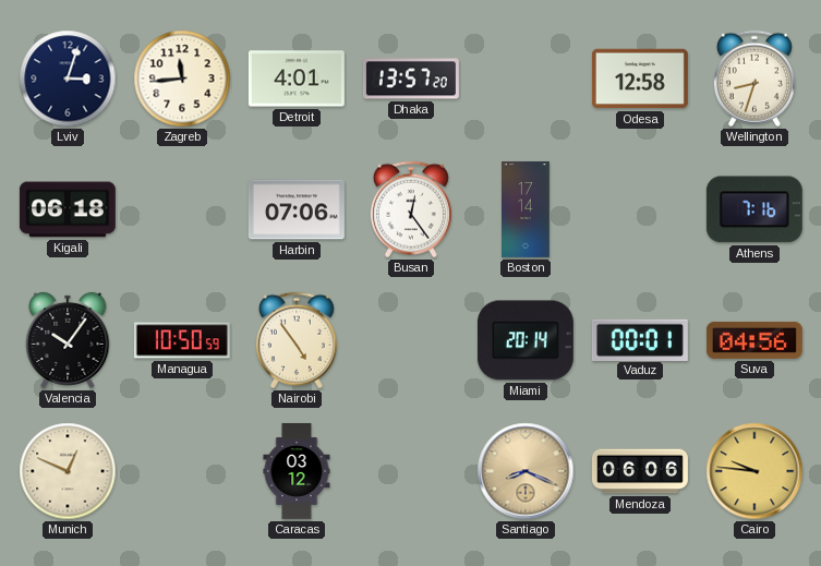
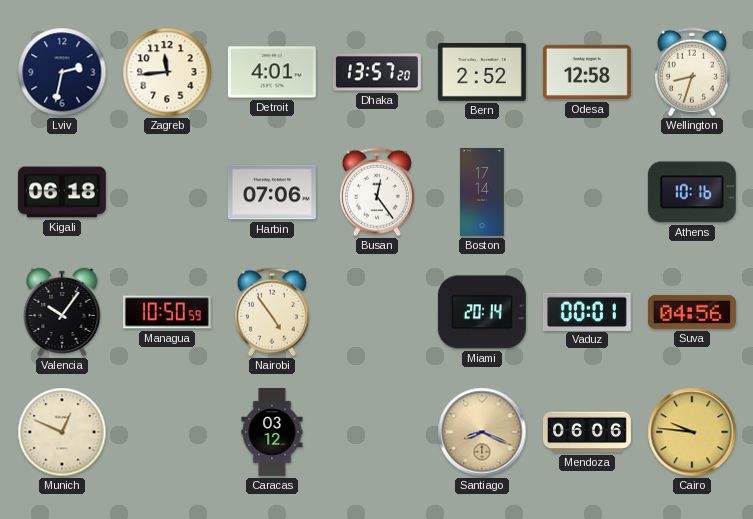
Lviv: 3:03 -> 2:32 (62, 72)
Bern: none -> 2:52 (482, 72)
Athens: 7:16 -> 10:16 (692, 192)
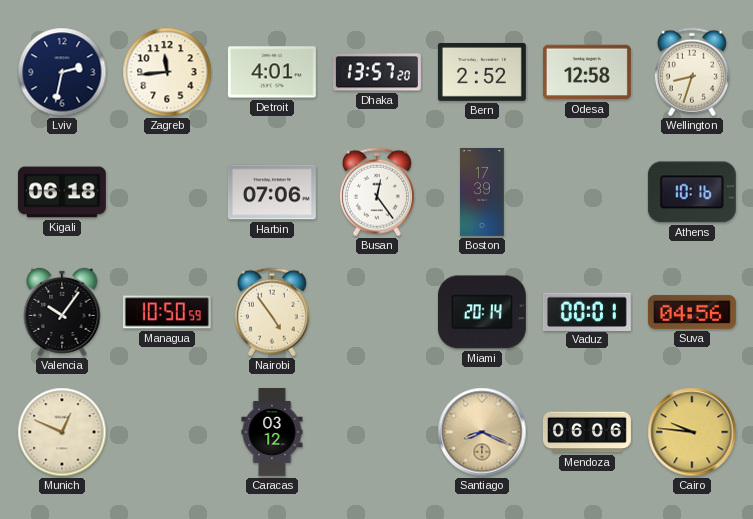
Boston: 17:14 -> 17:39 (482, 192)
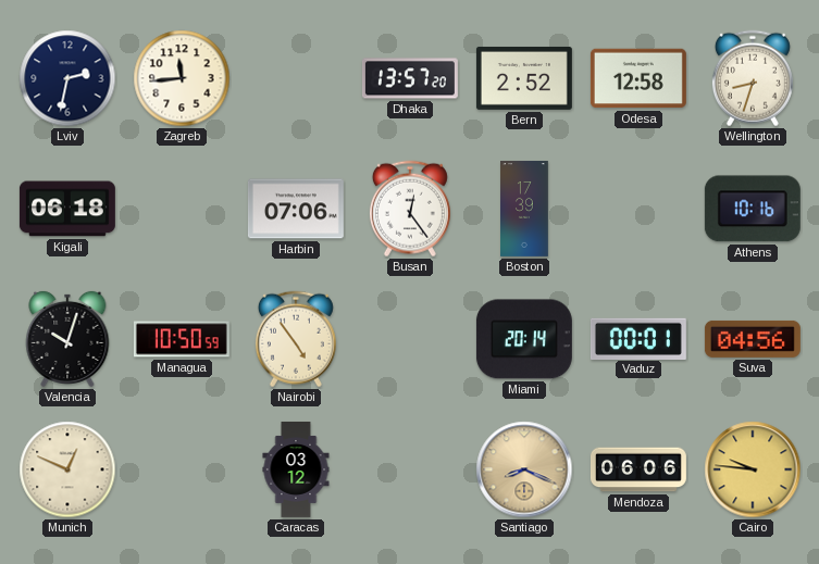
Detroit: 4:01 -> none (272, 72)
Valencia: 10:06 -> 10:03 (67, 339)
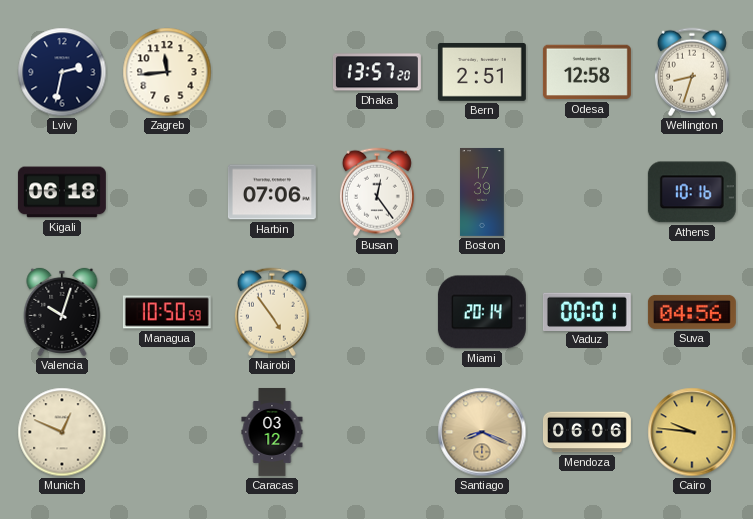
Bern: 2:52 -> 2:51 (482, 72)
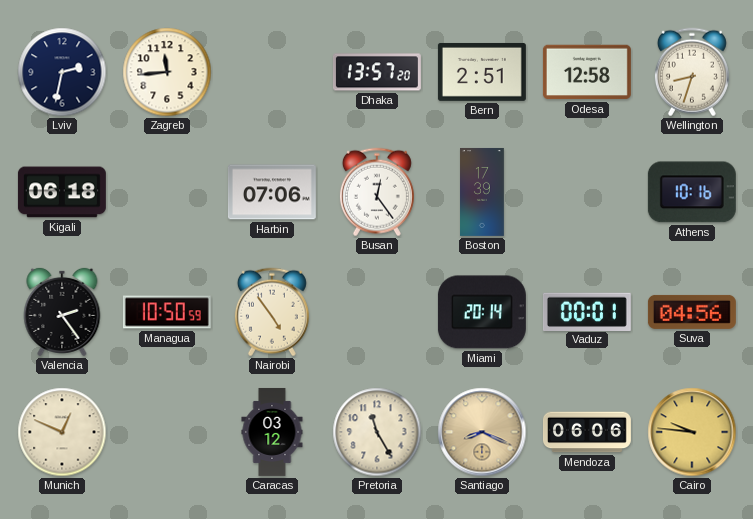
Valencia: 10:03 -> 2:24 (62, 312)
Pretoria: none -> 11:25 (377, 432)
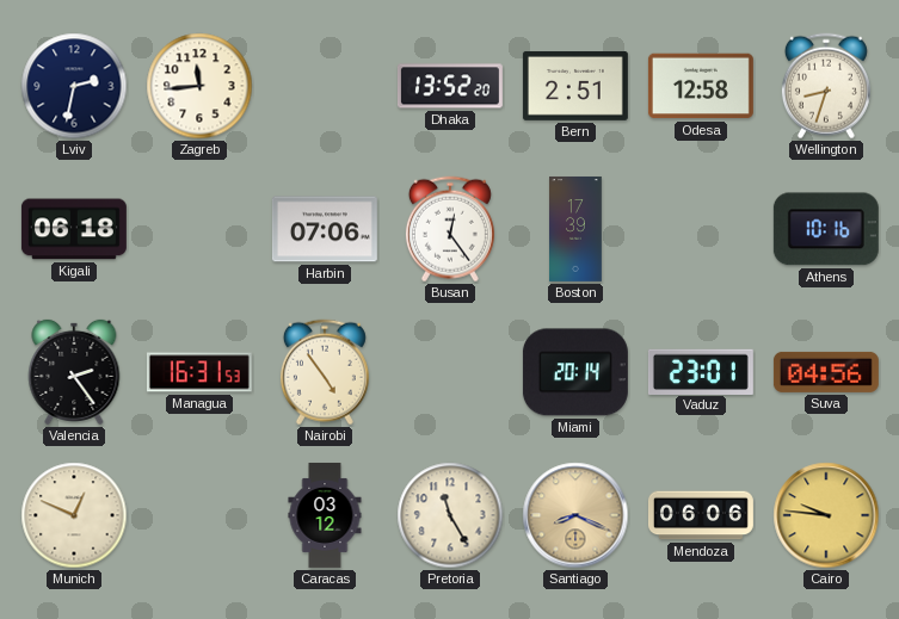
Dhaka: 13:57 -> 13:52 (450, 86)
Managua: 10:50 -> 16:31 (199, 372)
Vaduz: 00:01 -> 23:01 (701, 371)
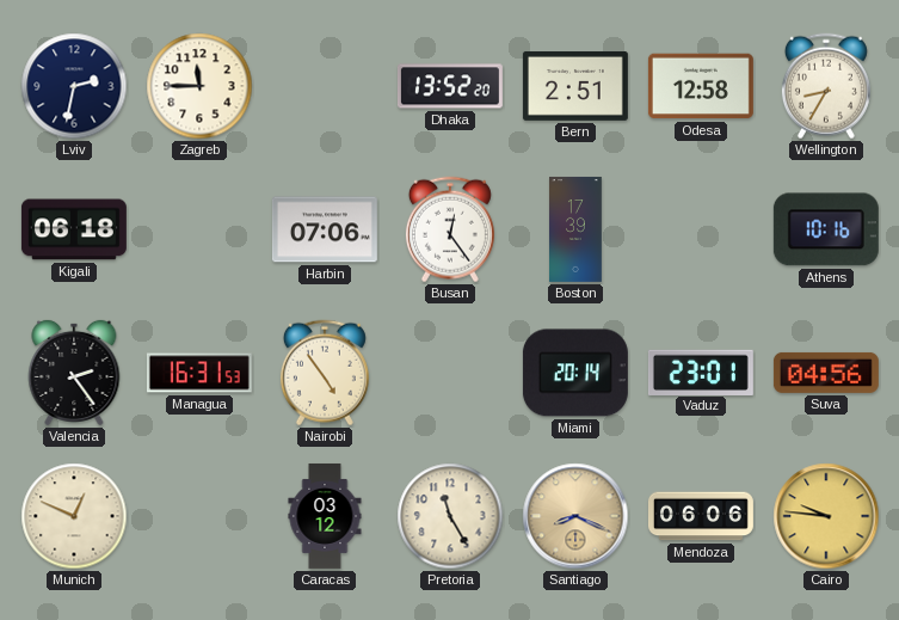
Zagreb: 11:44 -> 11:45 (199, 86)
Wellington: 8:33 -> 8:35 (826, 86)
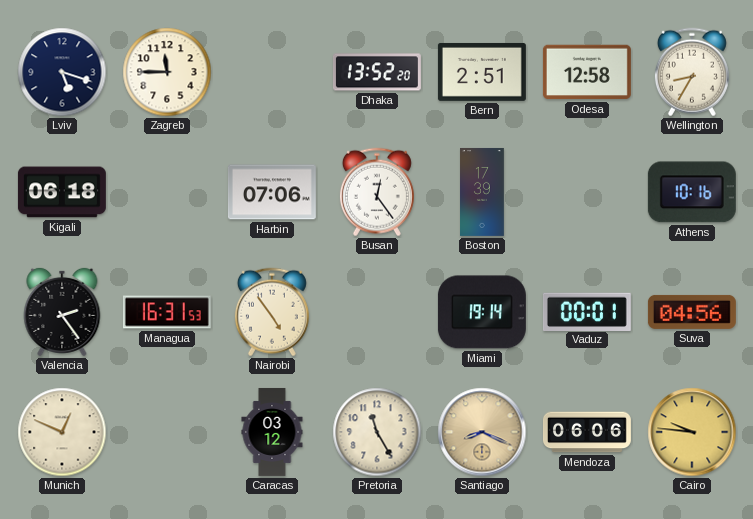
Lviv: 2:32 -> 5:18 (62, 72)
Miami: 20:14 -> 19:14 (482, 312)
Vaduz: 23:01 -> 00:01 (587, 311)
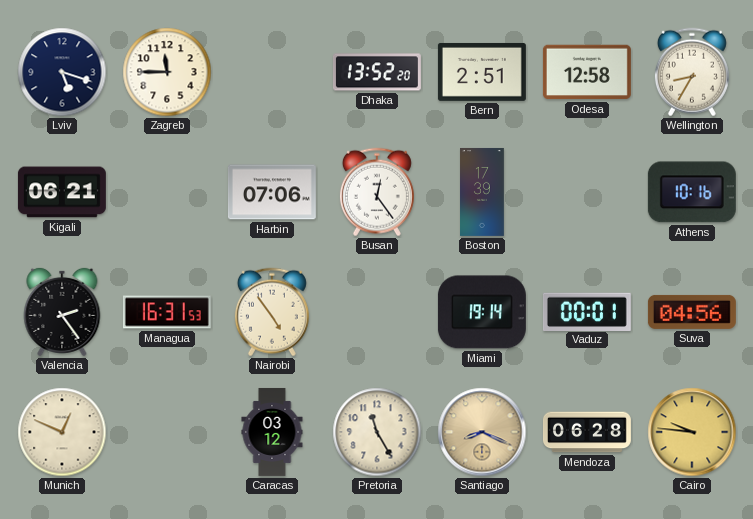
Kigali: 06:18 -> 06:21 (62, 192)
Mendoza: 06:06 -> 06:28 (587, 432)
